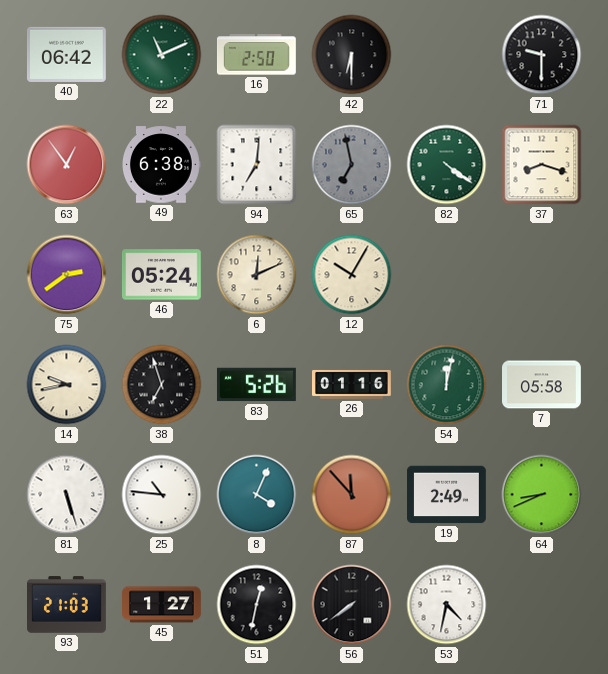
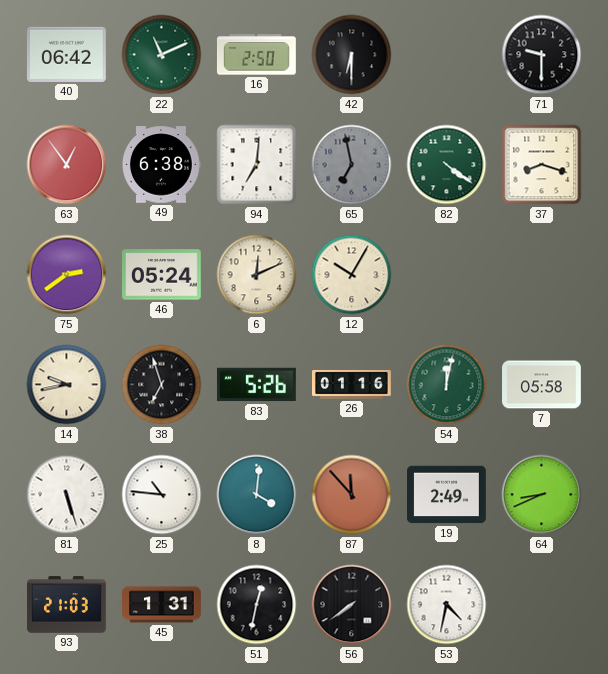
8: 4:04 -> 4:01 (257, 495)
45: 1:27 -> 1:31 (162, 605)
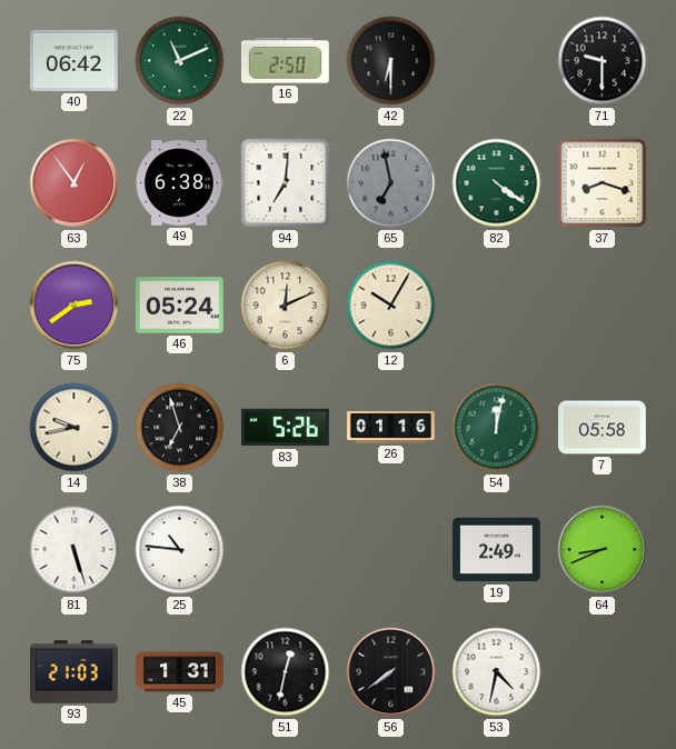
8: 4:01 -> none (257, 495)
87: 11:53 -> none (352, 495)
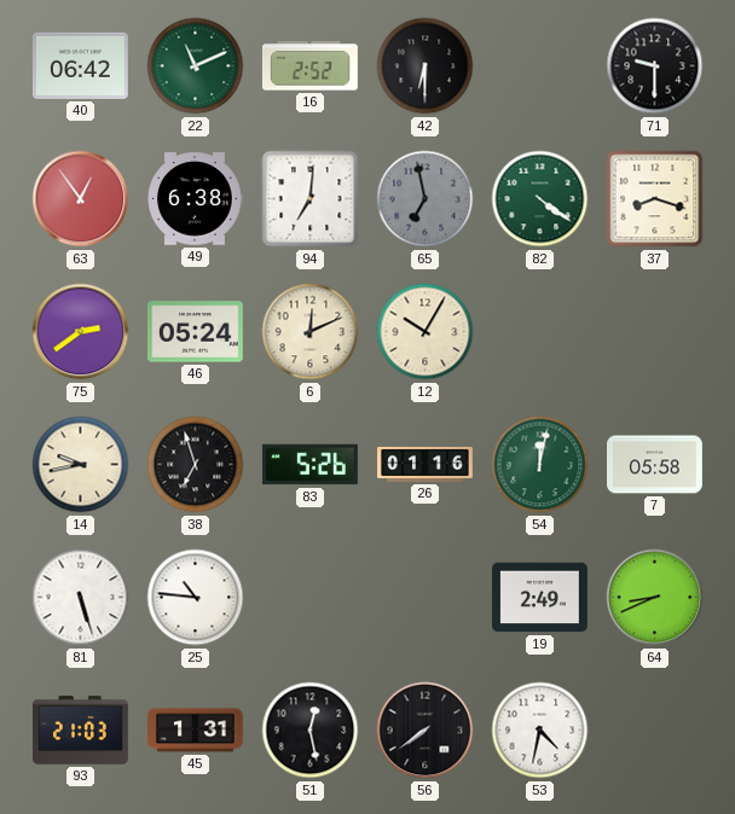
16: 2:50 -> 2:52 (309, 66)
51: 12:32 -> 12:28 (311, 731)
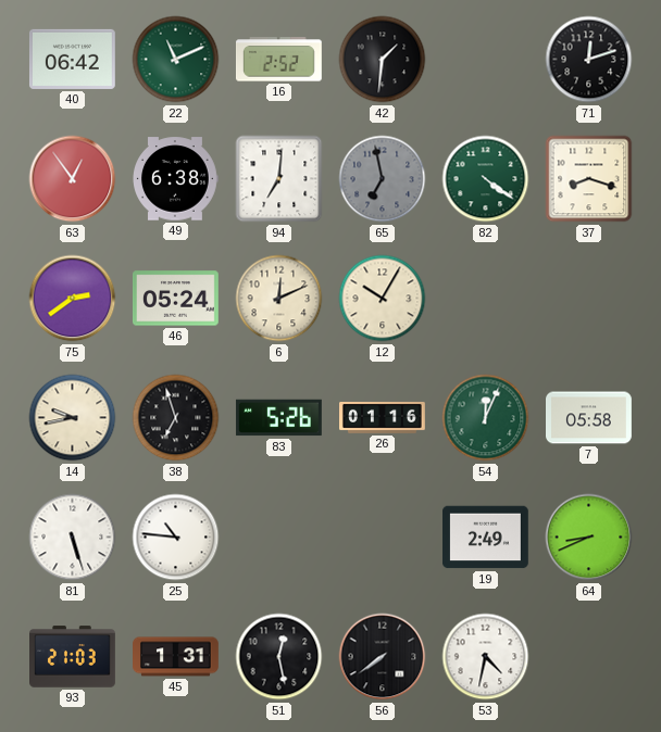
42: 6:30 -> 1:31 (383, 60)
71: 9:30 -> 12:12 (589, 60)
54: 12:02 -> 12:04 (486, 418)
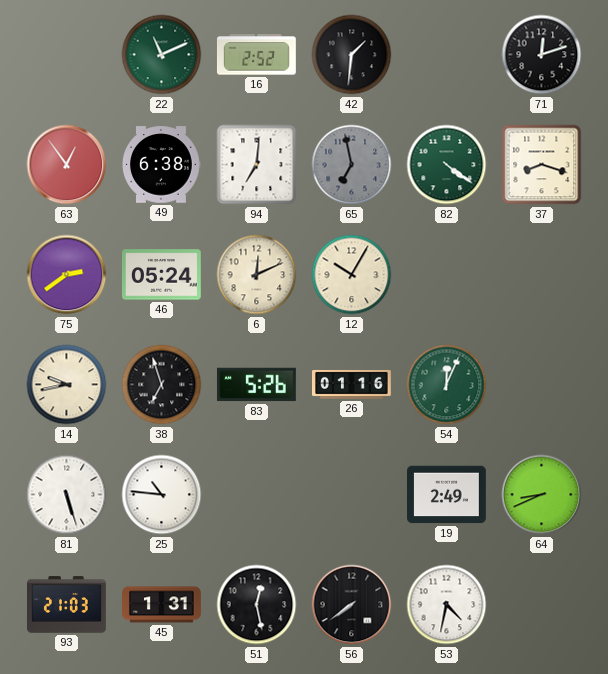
40: 06:42 -> none (72, 59)
7: 05:58 -> none (589, 418)
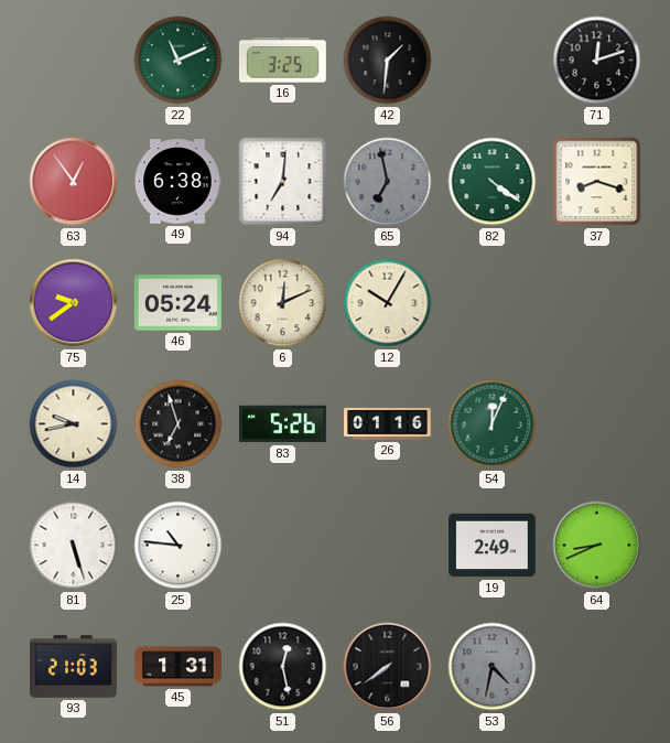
16: 2:52 -> 3:25 (282, 61)
75: 2:39 -> 9:39 (74, 303)
53 dial: white -> grey (493, 667)
